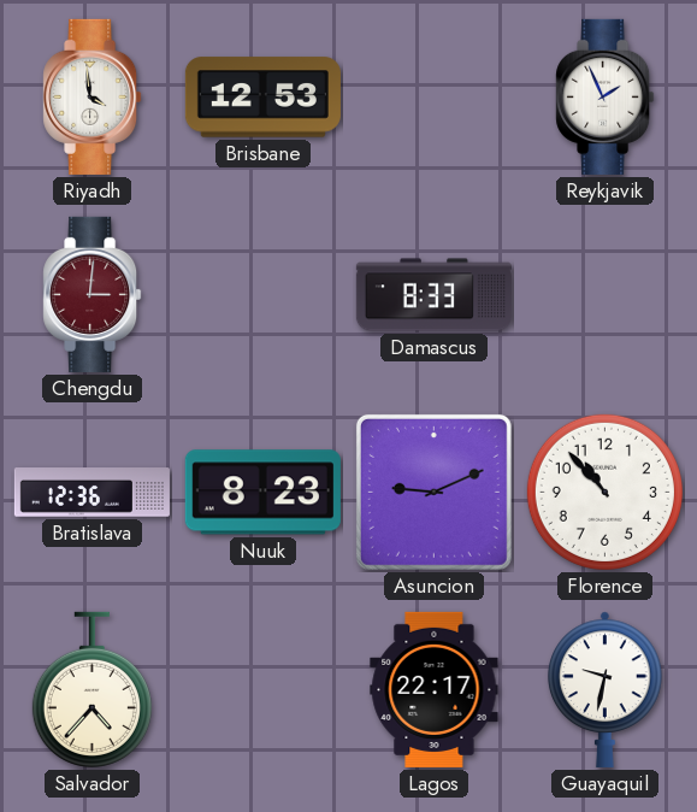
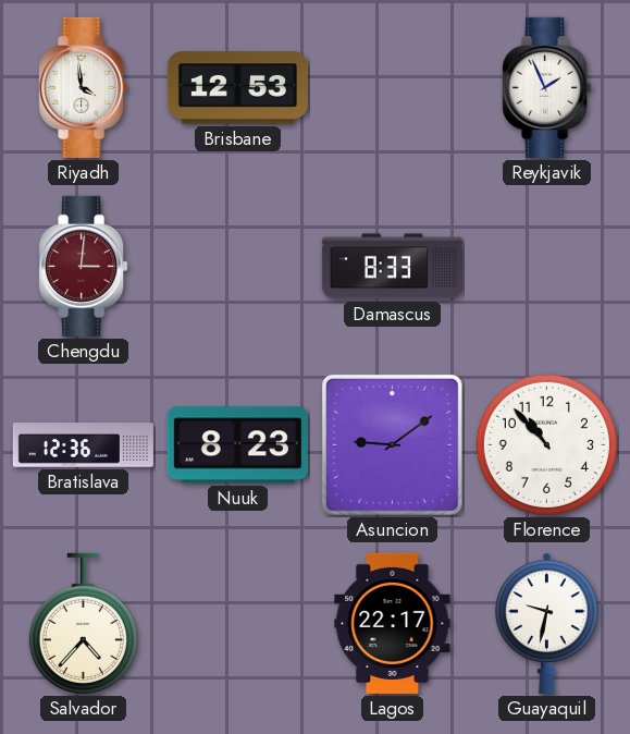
Asuncion: 9:11 -> 9:09 (392, 444)
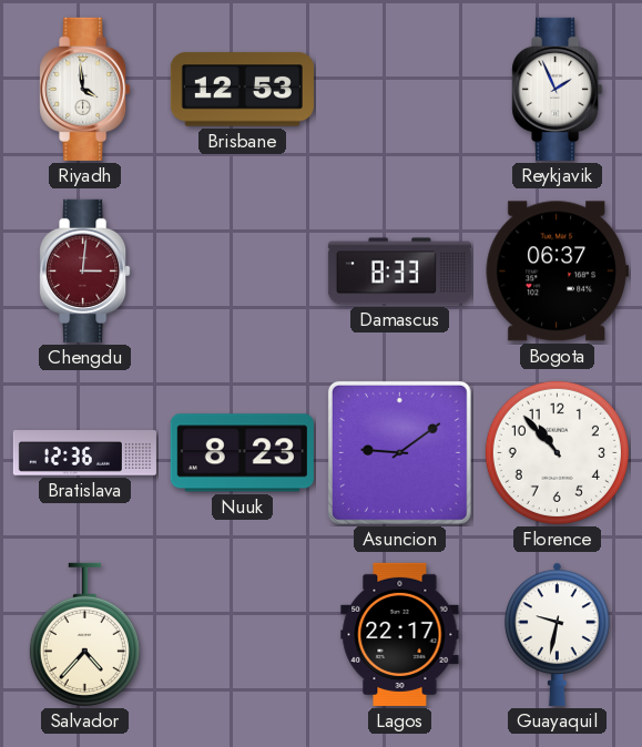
Bogota: none -> 06:37 (557, 272)
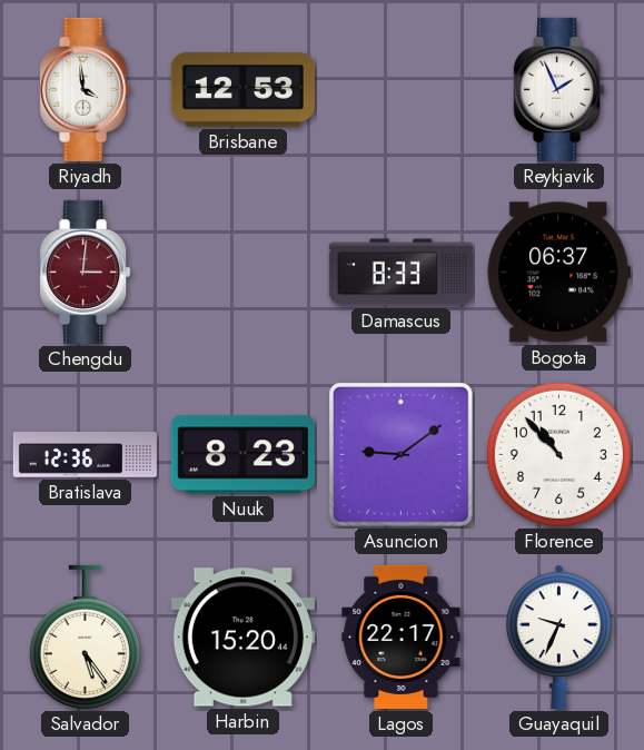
Salvador: 4:37 -> 5:24 (85, 636)
Harbin: none -> 15:20 (242, 638)
Guayaquil: 9:32 -> 9:34 (559, 636)
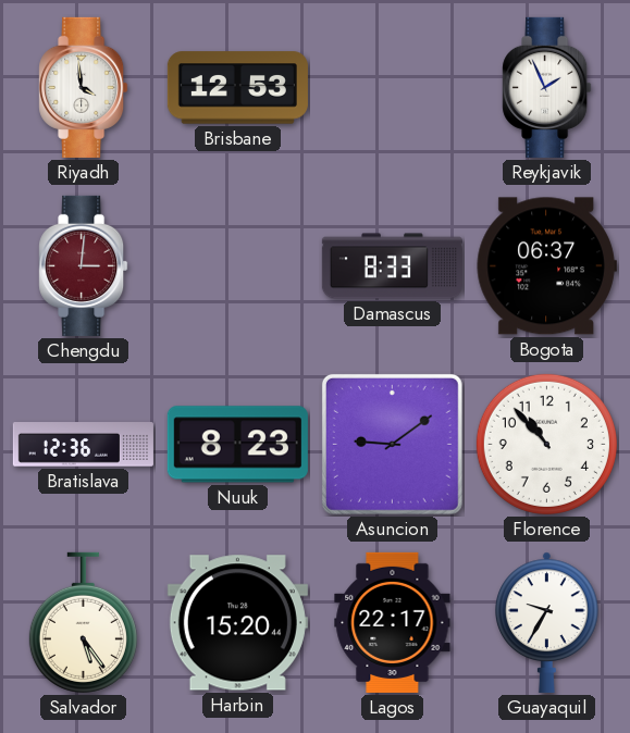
Guayaquil: 9:34 -> 9:35 (547, 622)
